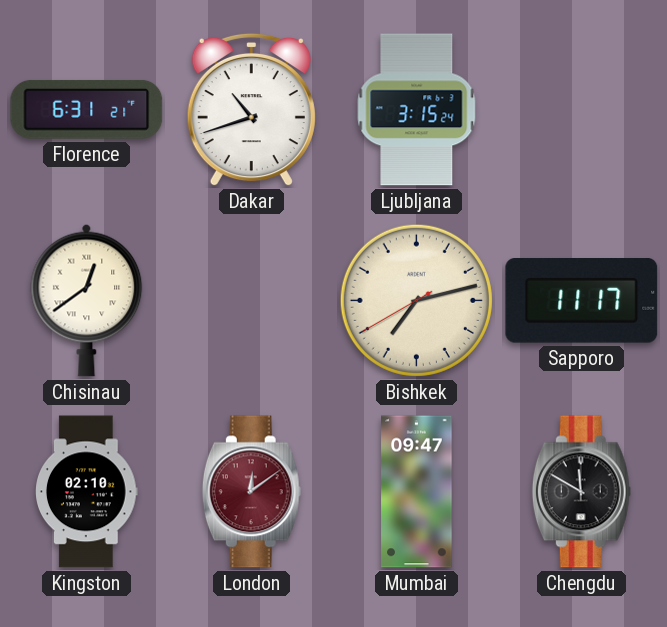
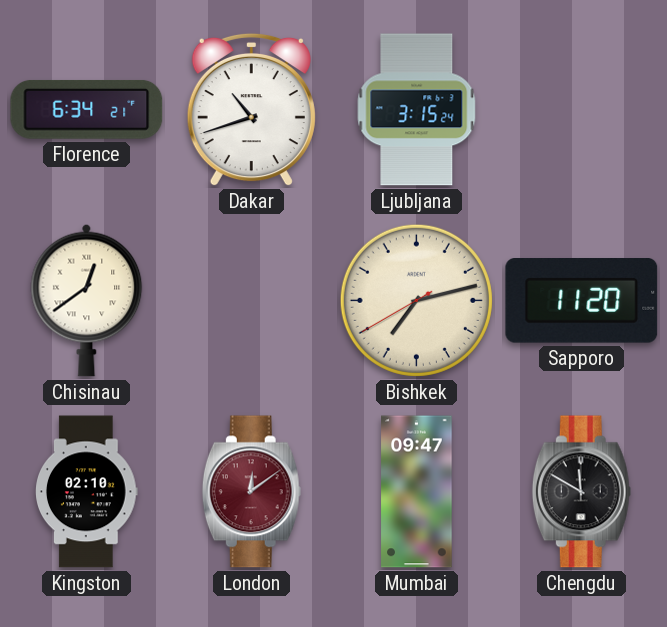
Florence: 6:31 -> 6:34 (87, 109)
Sapporo: 11:17 -> 11:20 (582, 301)
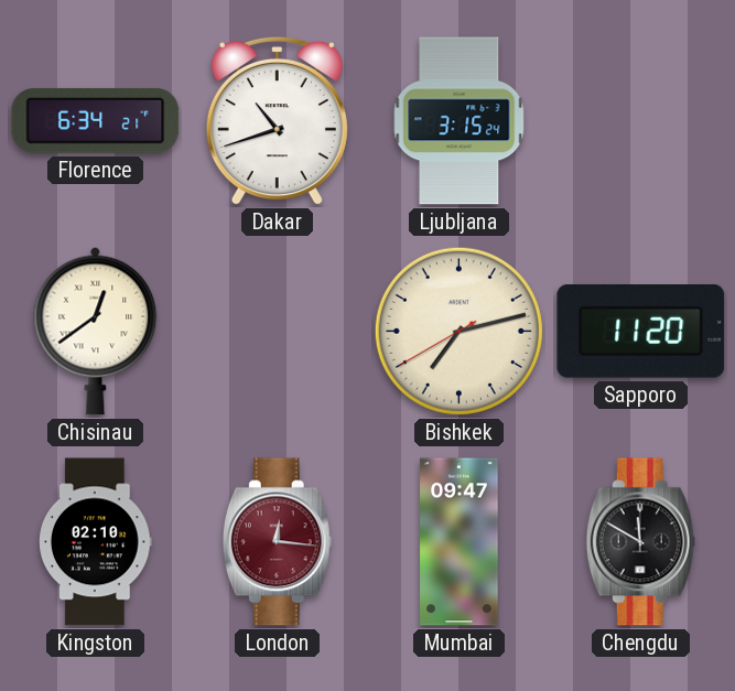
London: 12:09 -> 12:16 (277, 542)
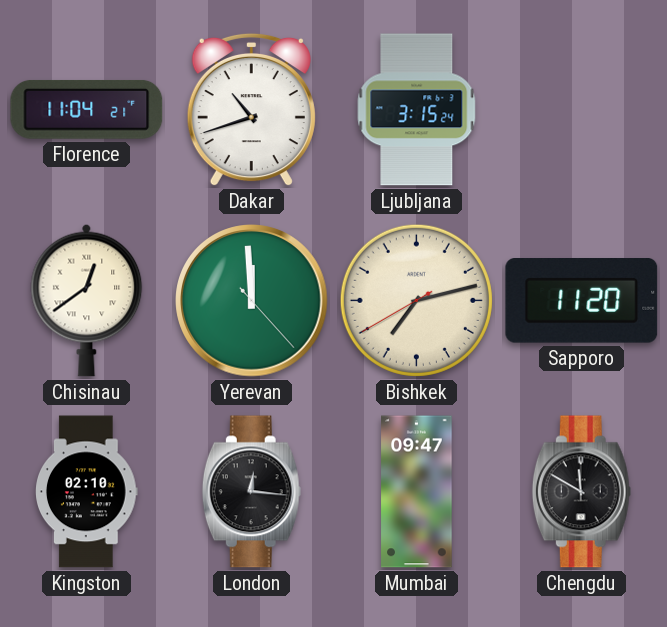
Florence: 6:34 -> 11:04 (87, 109)
Yerevan: none -> 11:59 (252, 301)
London dial: burgundy -> black (251, 492)
